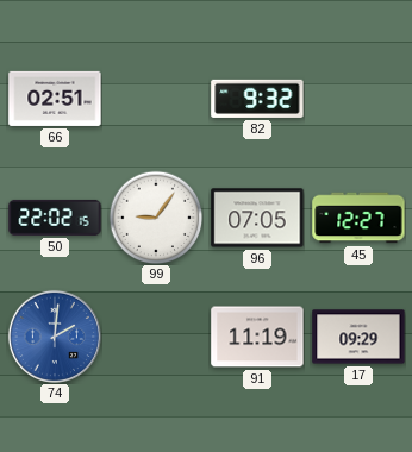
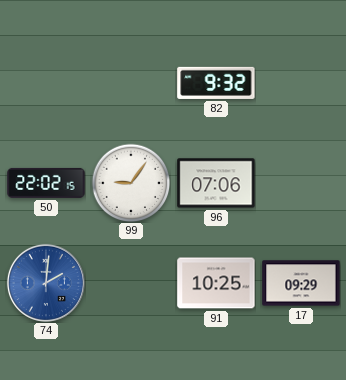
66: 02:51 -> none (55, 99)
96: 07:05 -> 07:06 (216, 183)
45: 12:27 -> none (358, 218)
91: 11:19 -> 10:25 (216, 283)
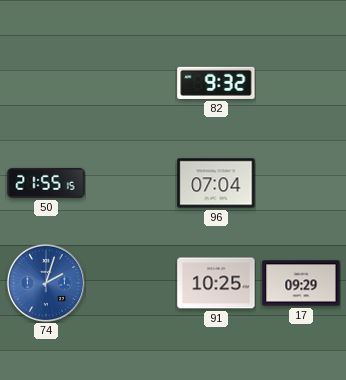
50: 22:02 -> 21:55 (46, 183)
99: 9:06 -> none (131, 183)
96: 07:06 -> 07:04 (216, 183)
74: 2:01 -> 2:03 (46, 283)
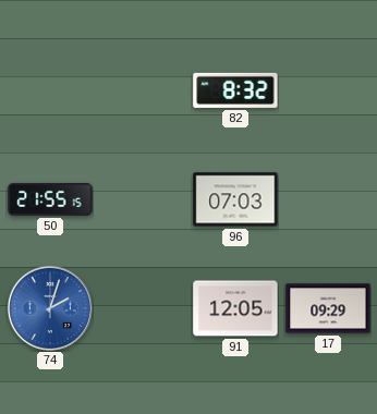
82: 9:32 -> 8:32 (235, 90)
96: 07:04 -> 07:03 (235, 199)
91: 10:25 -> 12:05 (235, 308)
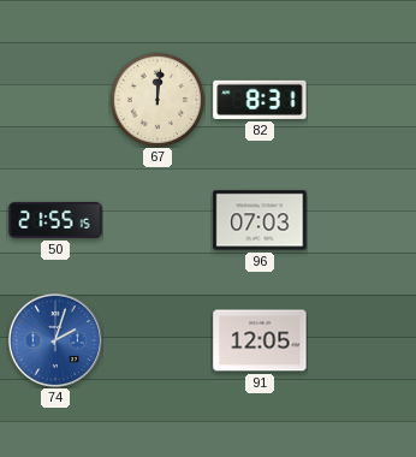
67: none -> 12:01 (158, 100)
82: 8:32 -> 8:31 (260, 100)
17: 09:29 -> none (328, 308)
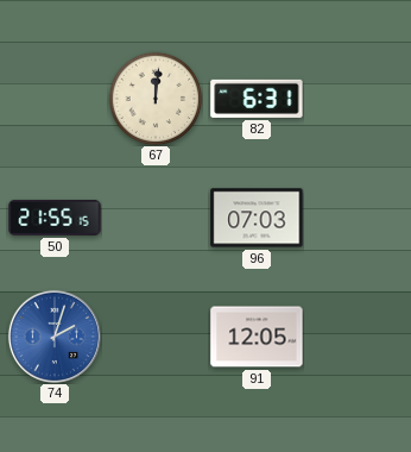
82: 8:31 -> 6:31 (257, 99)
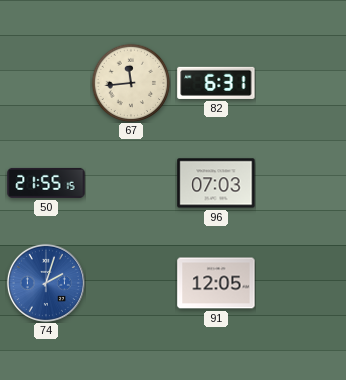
67: 12:01 -> 11:44 (131, 83)
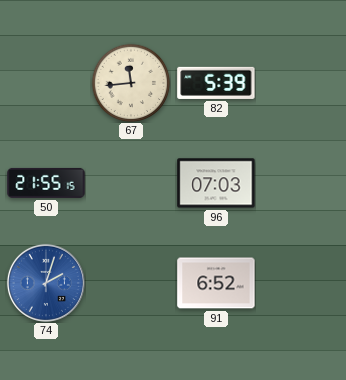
82: 6:31 -> 5:39 (216, 83)
91: 12:05 -> 6:52 (216, 283)
